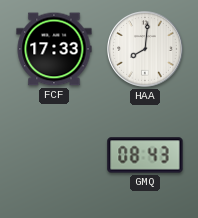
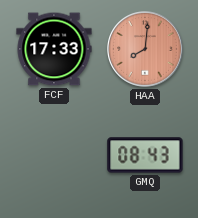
HAA dial: white -> salmon (146, 50)
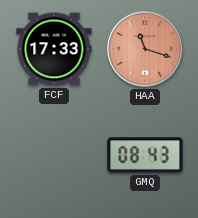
HAA: 8:01 -> 11:18 (146, 50)
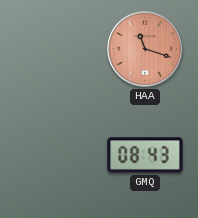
FCF: 17:33 -> none (54, 49)
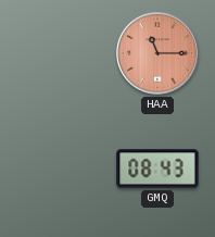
HAA: 11:18 -> 11:15 (159, 54)
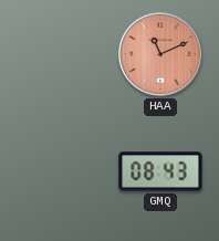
HAA: 11:15 -> 11:11 (161, 55)
